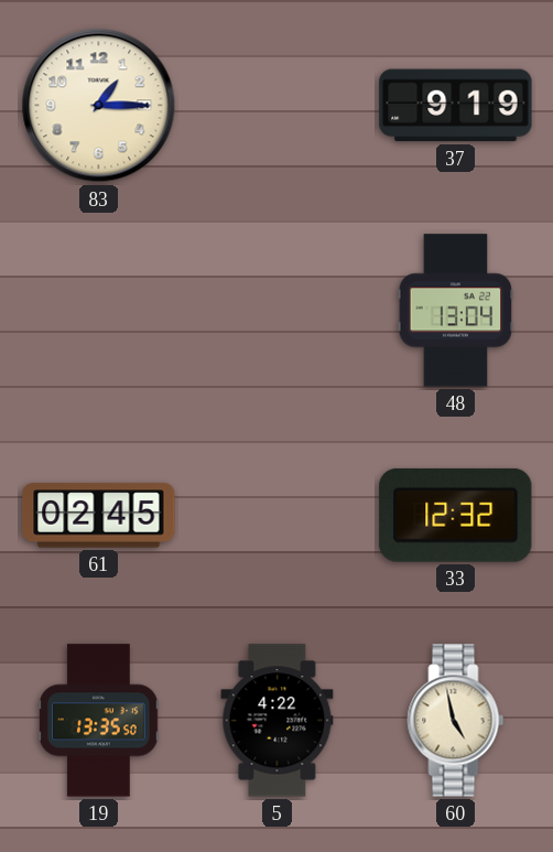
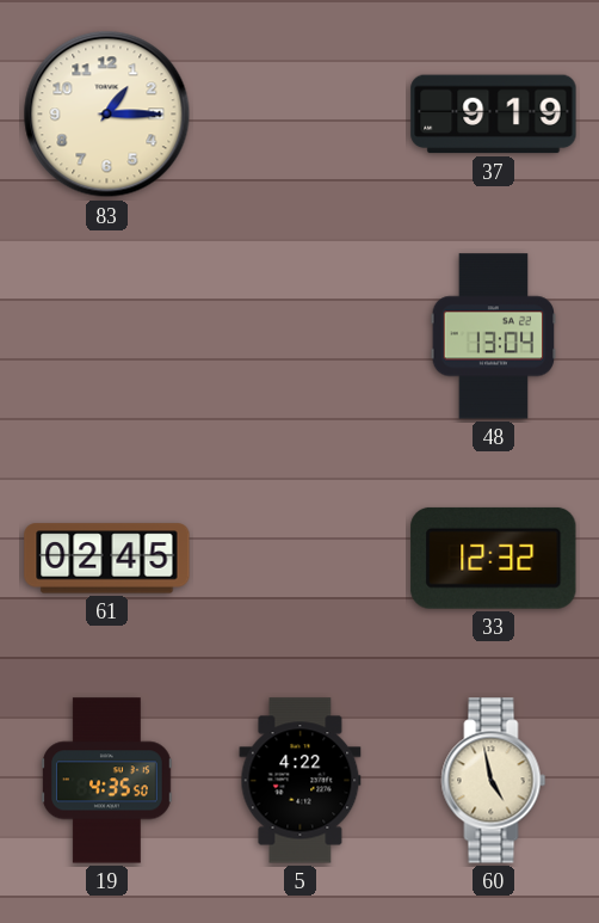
19: 13:35 -> 4:35 (107, 781)
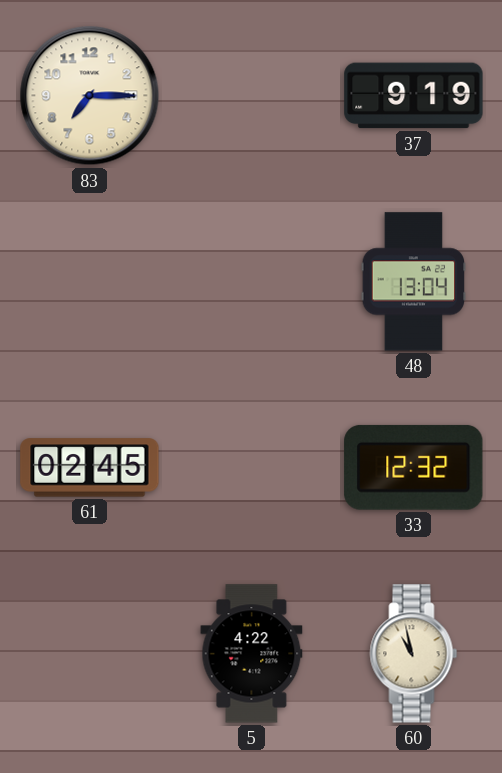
83: 1:15 -> 7:15 (90, 96)
19: 4:35 -> none (107, 781)
60: 4:58 -> 10:58 (414, 654)
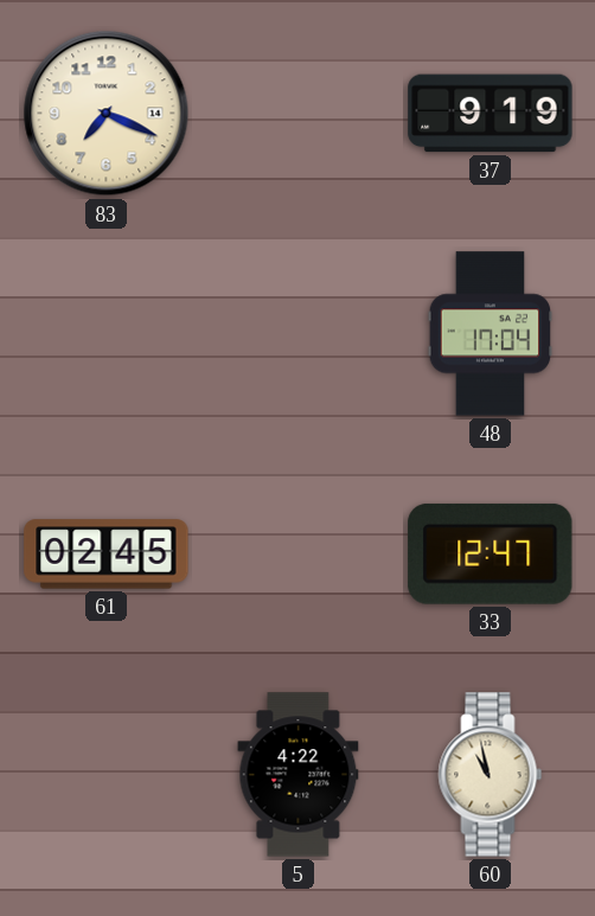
83: 7:15 -> 7:19 (107, 114)
48: 13:04 -> 17:04 (491, 334)
33: 12:32 -> 12:47 (491, 553)
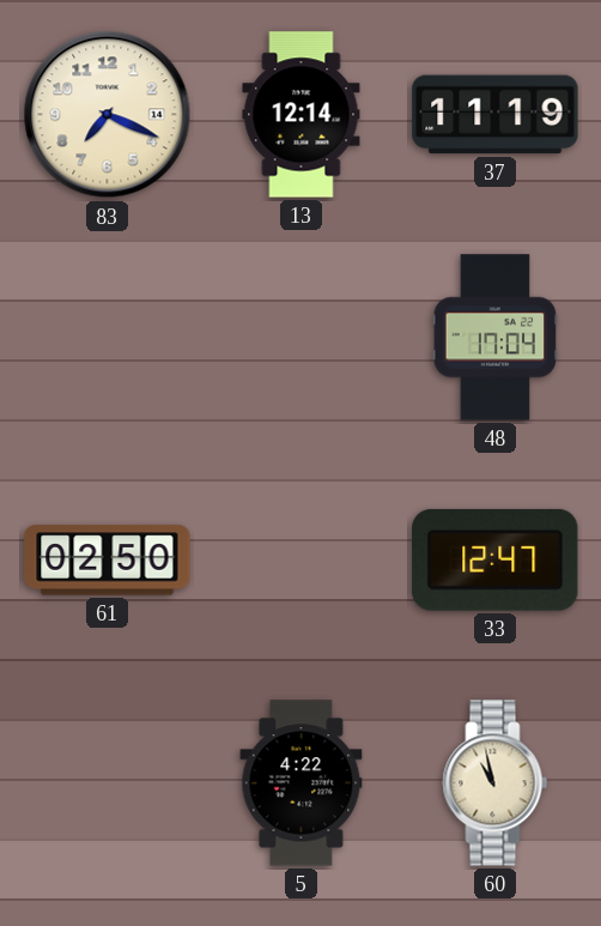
13: none -> 12:14 (302, 115)
37: 9:19 -> 11:19 (496, 115)
61: 02:45 -> 02:50 (108, 561)
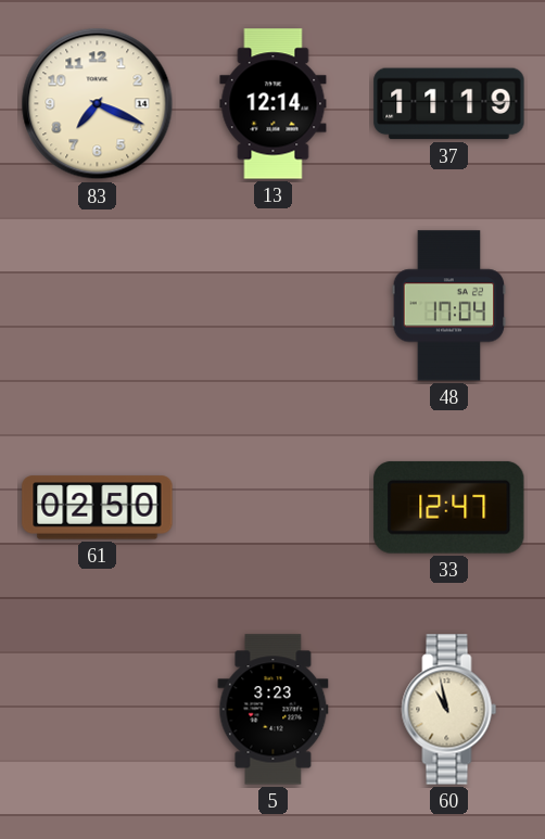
5: 4:22 -> 3:23 (274, 710)
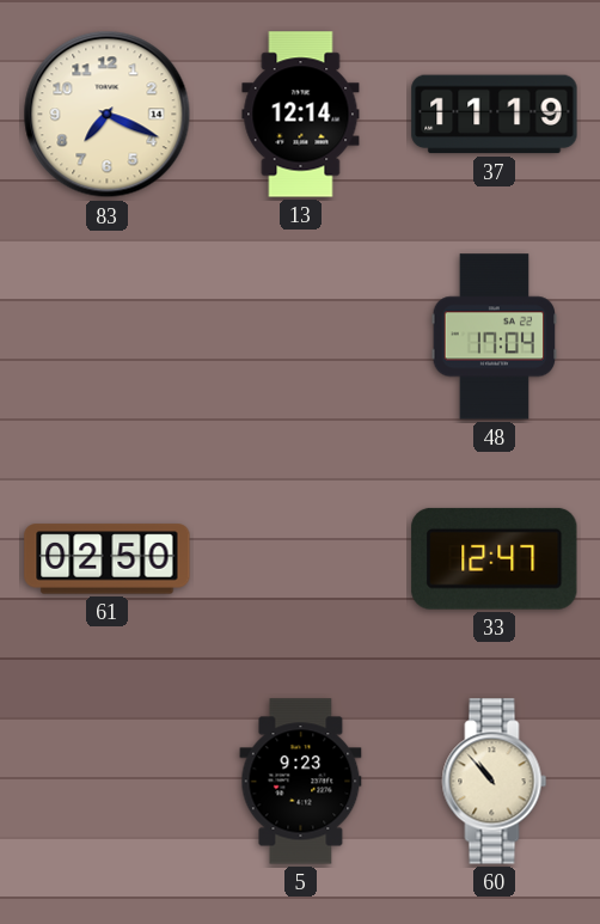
5: 3:23 -> 9:23 (301, 782)
60: 10:58 -> 10:53 (495, 782)
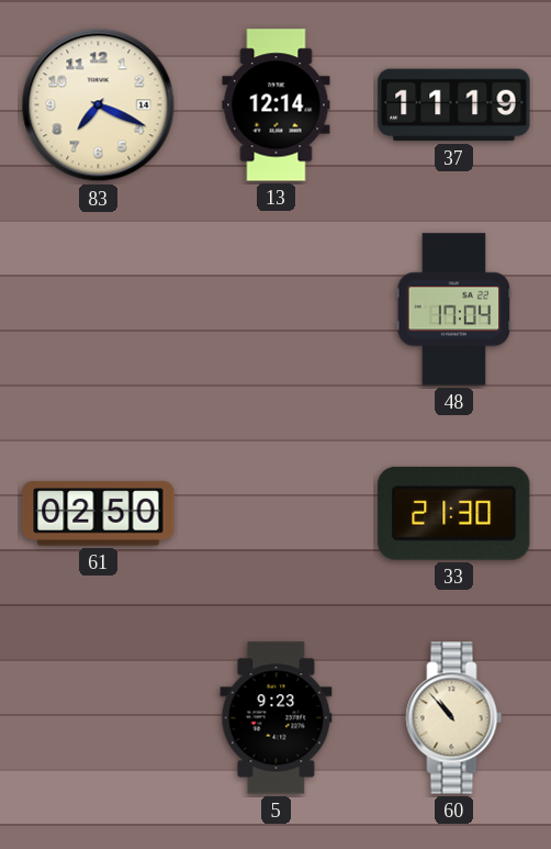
33: 12:47 -> 21:30 (454, 513)
